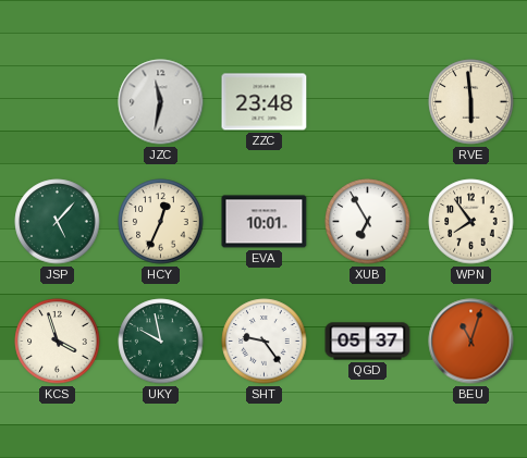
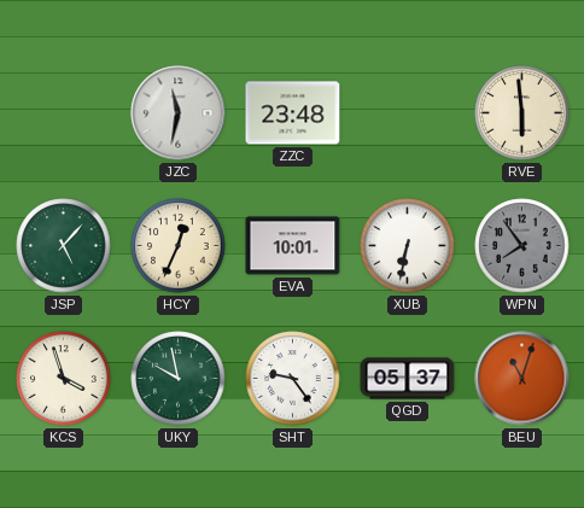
XUB: 6:55 -> 6:32 (408, 246)
WPN dial: cream -> grey (522, 246)
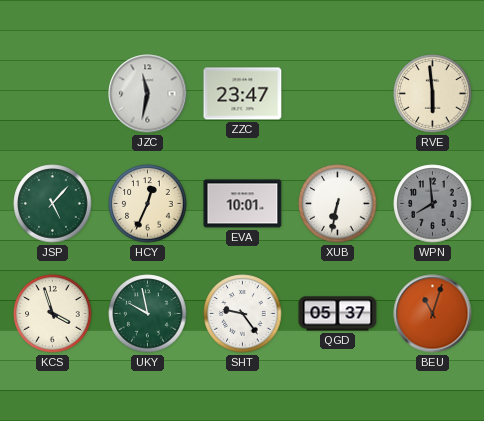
ZZC: 23:48 -> 23:47 (243, 94)
WPN: 7:54 -> 7:59 (433, 204)
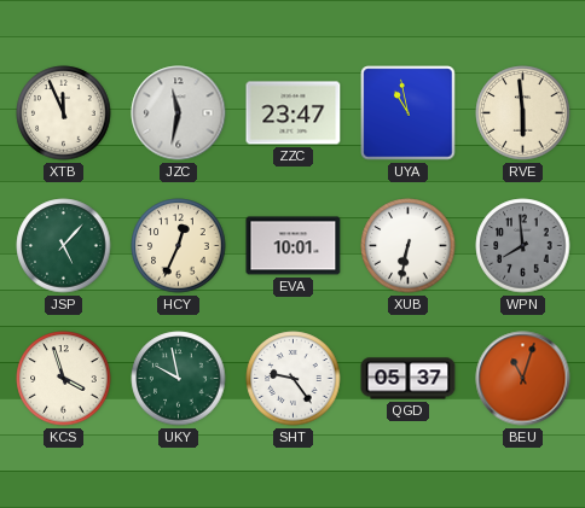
XTB: none -> 11:56 (64, 113)
UYA: none -> 10:58 (409, 113)
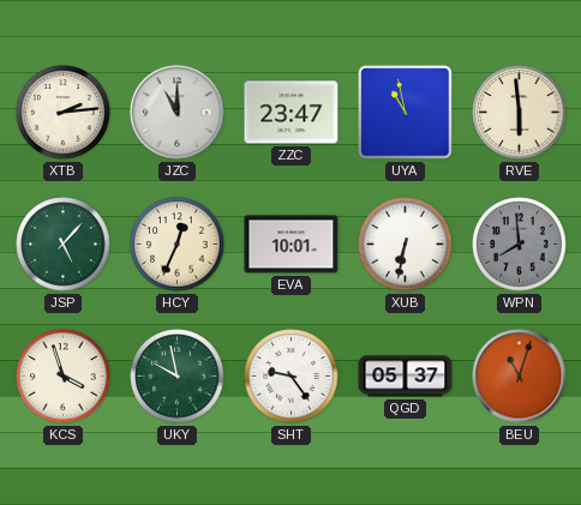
XTB: 11:56 -> 2:14 (64, 113)
JZC: 11:32 -> 11:00 (178, 113)
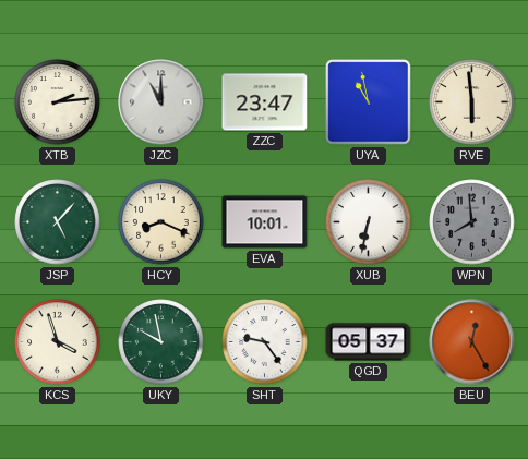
HCY: 12:34 -> 8:19 (161, 222)
BEU: 11:03 -> 12:25 (472, 342)
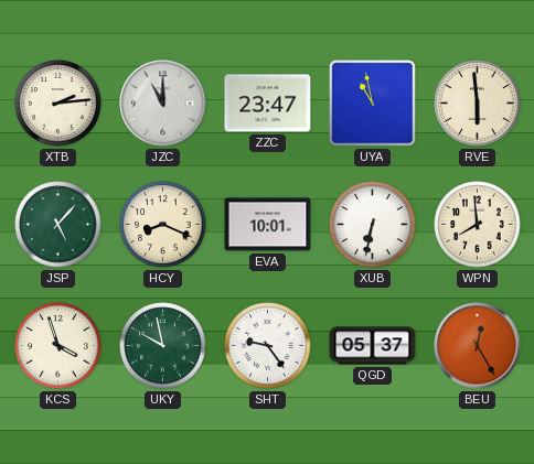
WPN dial: grey -> cream (478, 225)
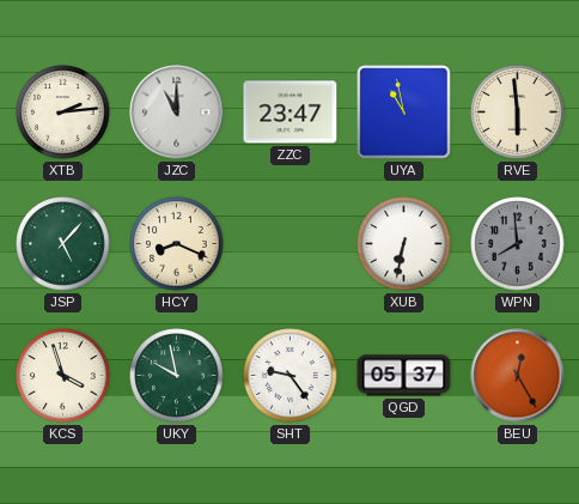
EVA: 10:01 -> none (268, 225)
WPN dial: cream -> grey (518, 244)
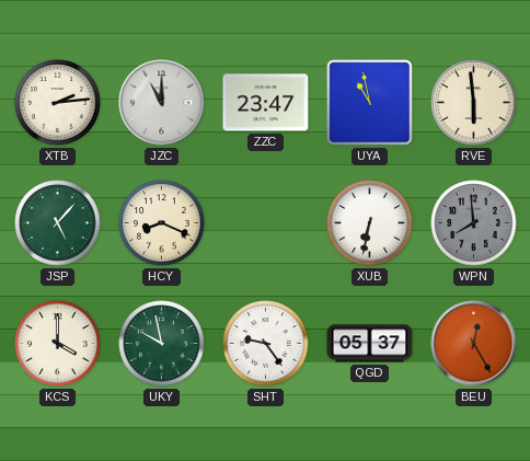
KCS: 3:57 -> 4:00 (58, 344)
